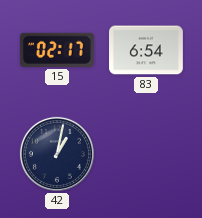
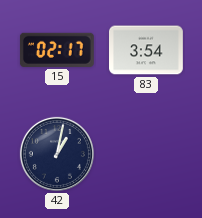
83: 6:54 -> 3:54 (147, 50)
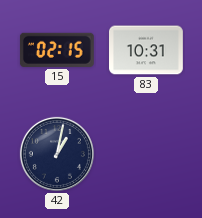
15: 02:17 -> 02:15 (57, 50)
83: 3:54 -> 10:31 (147, 50)
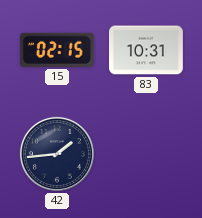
42: 1:02 -> 1:44 (57, 154)
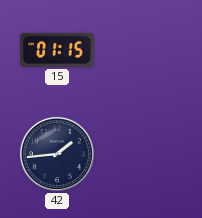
15: 02:15 -> 01:15 (57, 50)
83: 10:31 -> none (147, 50)
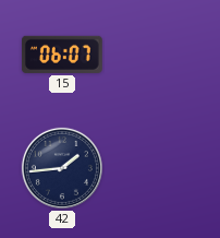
15: 01:15 -> 06:07 (62, 55)
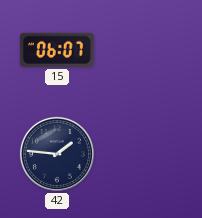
42: 1:44 -> 1:46 (57, 154)
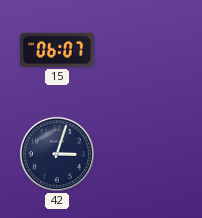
42: 1:46 -> 3:03 (57, 154)
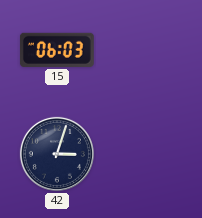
15: 06:07 -> 06:03 (57, 50)
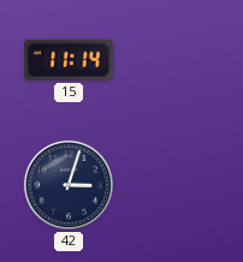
15: 06:03 -> 11:14 (69, 60)
